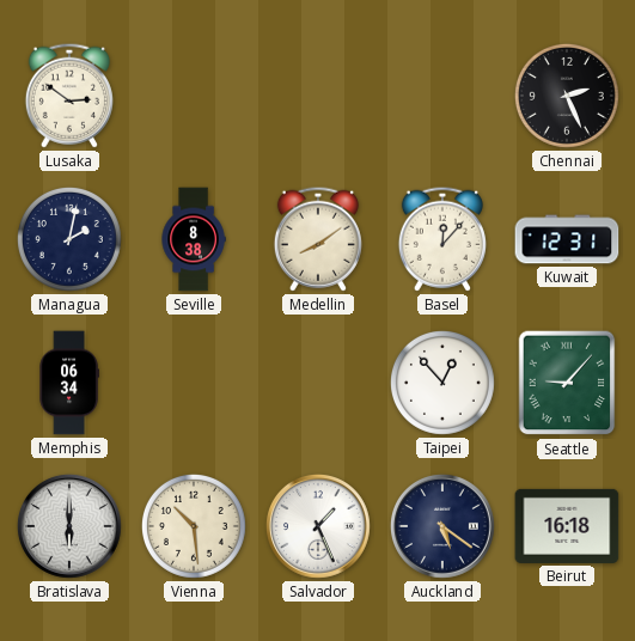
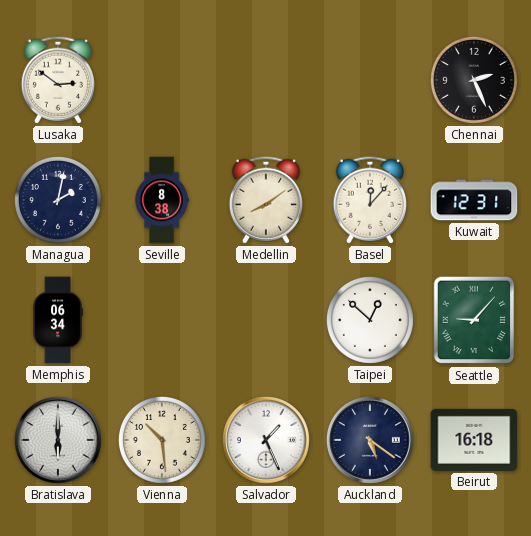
Taipei: 12:53 -> 12:52 (370, 320)
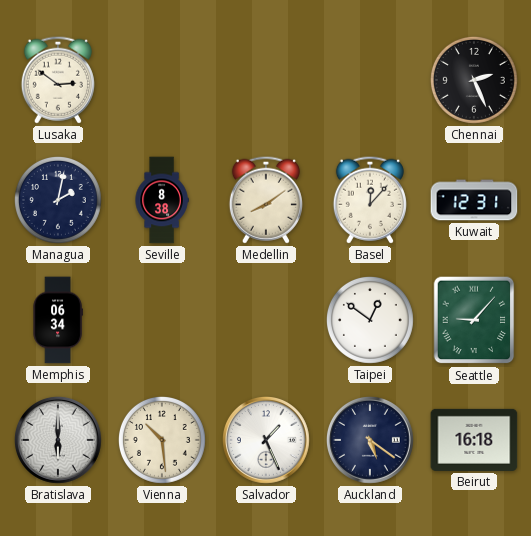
Taipei: 12:52 -> 12:51 (370, 320)
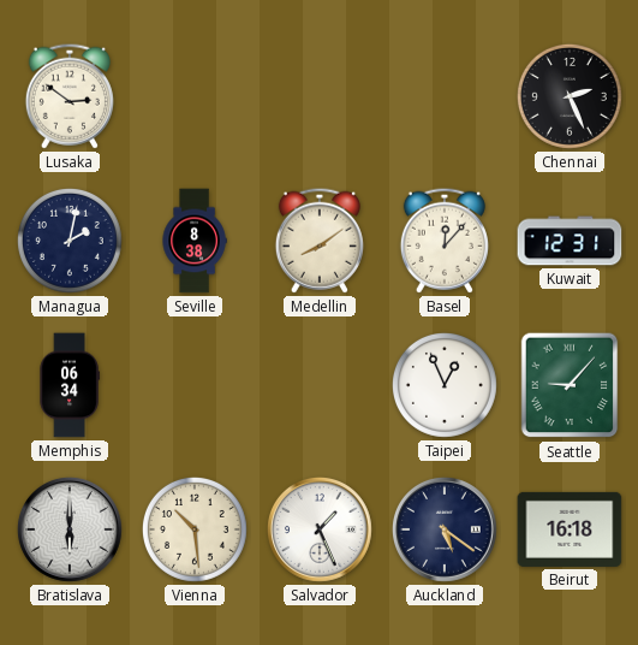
Taipei: 12:51 -> 12:56 (445, 385)
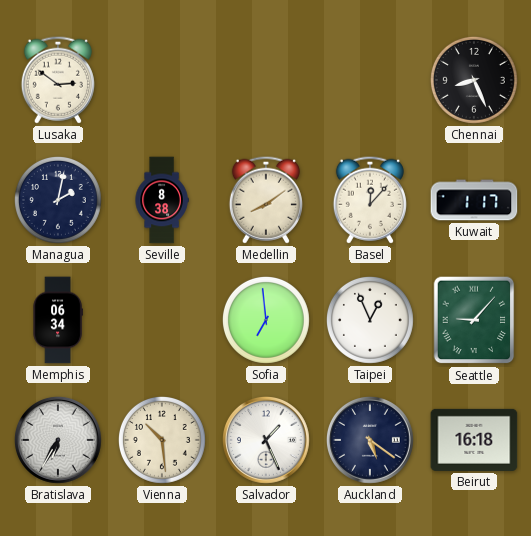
Chennai: 2:26 -> 8:26 (474, 80)
Kuwait: 12:31 -> 1:17 (474, 200)
Sofia: none -> 6:59 (266, 320)
Bratislava: 6:00 -> 6:35 (58, 440)
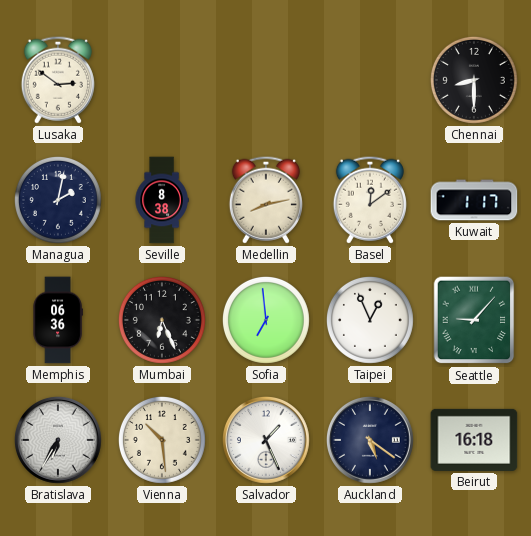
Chennai: 8:26 -> 8:30 (474, 80)
Medellin: 8:09 -> 8:13 (266, 200)
Basel: 12:07 -> 12:09 (370, 200)
Memphis: 06:34 -> 06:36 (58, 320)
Mumbai: none -> 6:26 (162, 320)
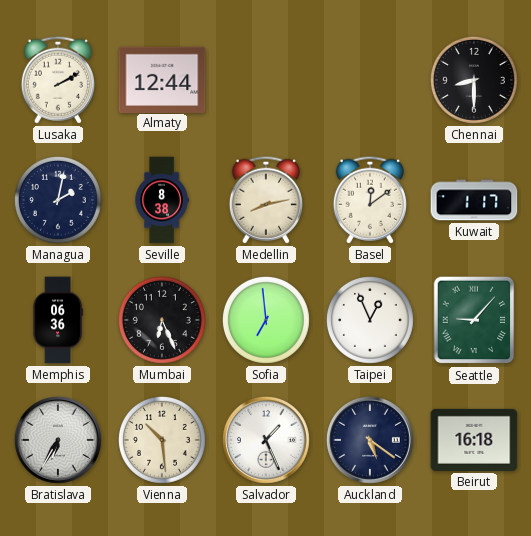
Lusaka: 2:51 -> 2:10 (58, 80)
Almaty: none -> 12:44 (162, 79)
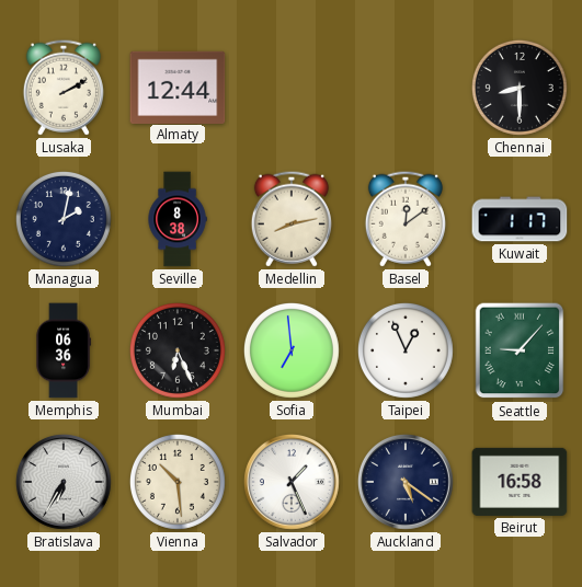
Beirut: 16:18 -> 16:58 (520, 482)
